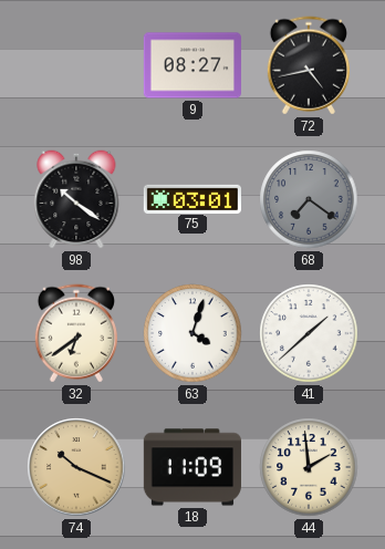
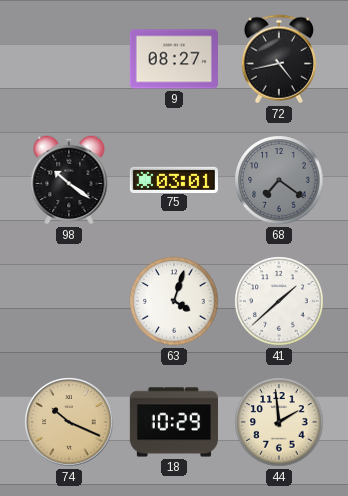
32: 6:39 -> none (76, 333)
18: 11:09 -> 10:29 (174, 422)
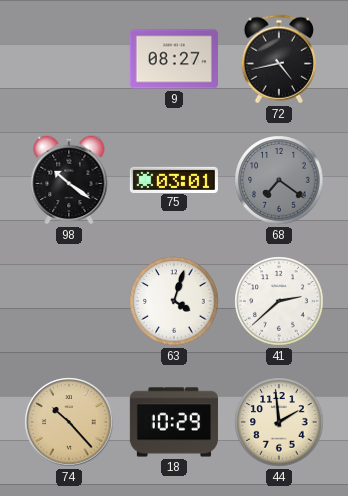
41: 1:38 -> 2:38 (279, 301)
74: 10:19 -> 10:23 (69, 422)
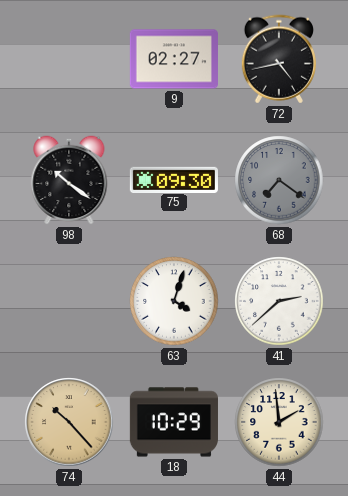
9: 08:27 -> 02:27 (174, 59)
75: 03:01 -> 09:30 (174, 179)
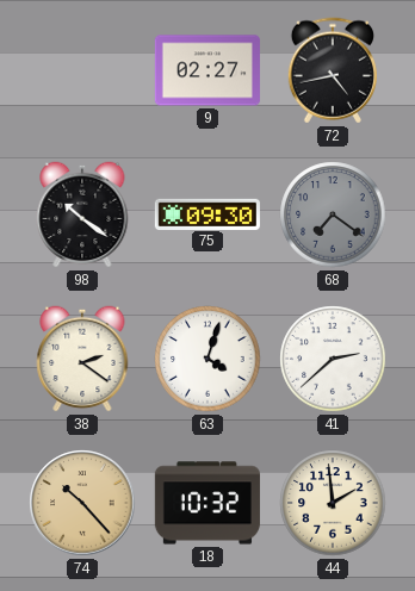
38: none -> 2:21 (82, 359)
18: 10:29 -> 10:32 (207, 503)
